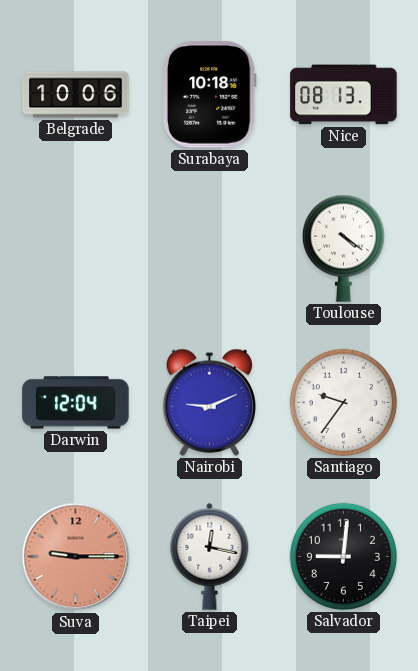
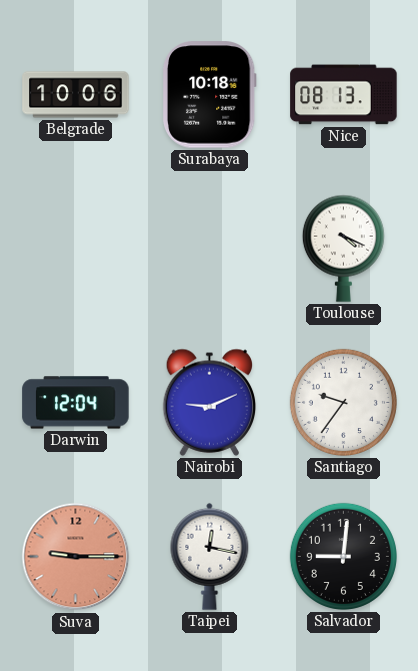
Toulouse: 4:21 -> 4:19 (343, 248)
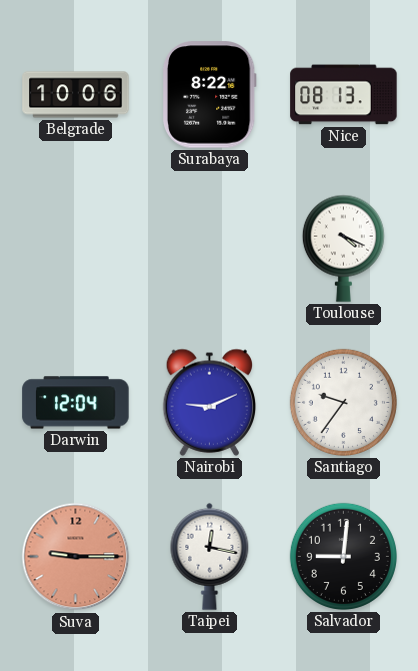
Surabaya: 10:18 -> 8:22 (209, 95)
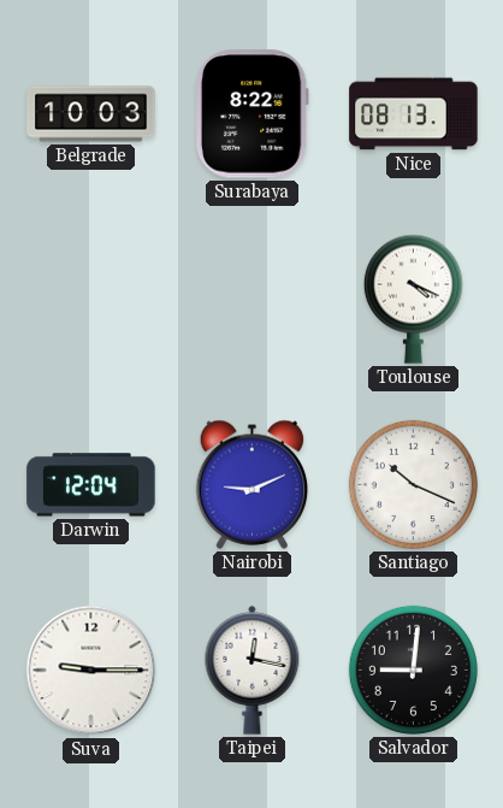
Belgrade: 10:06 -> 10:03 (91, 114)
Santiago: 9:36 -> 10:19 (413, 484)
Suva dial: salmon -> white (91, 671)
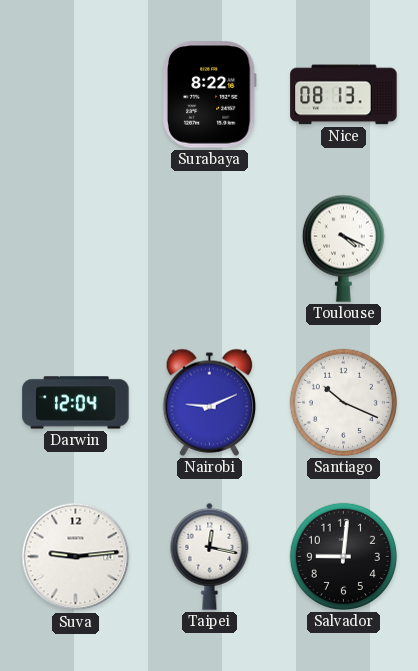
Belgrade: 10:03 -> none (91, 114)
Suva: 9:15 -> 9:14 (76, 557)
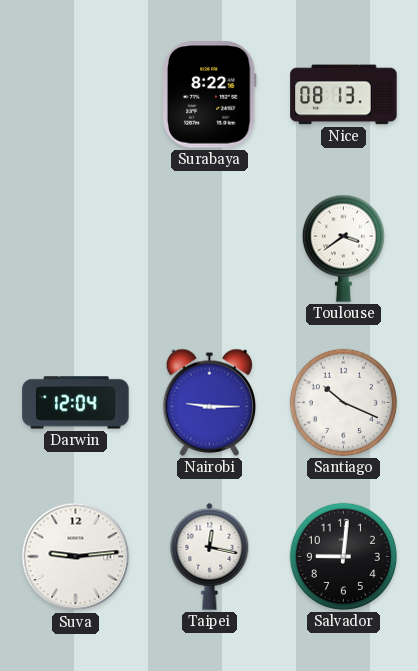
Toulouse: 4:19 -> 3:39 (343, 248)
Nairobi: 9:11 -> 9:15 (210, 402)
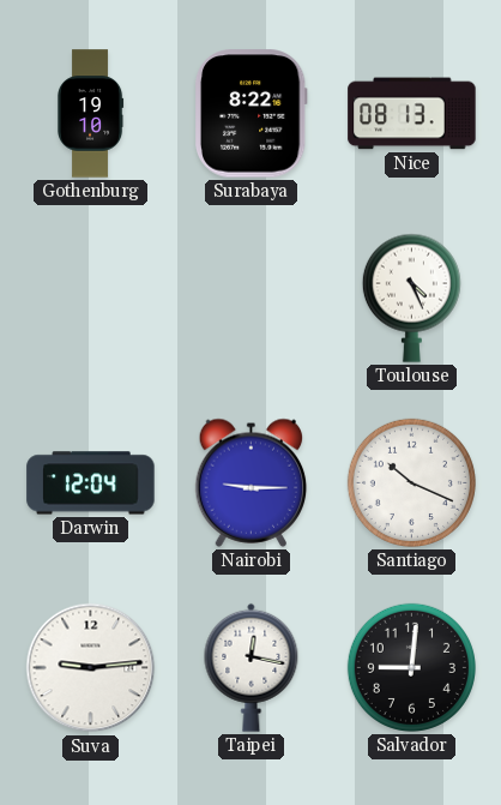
Gothenburg: none -> 19:10 (91, 114)
Toulouse: 3:39 -> 4:26 (411, 298)
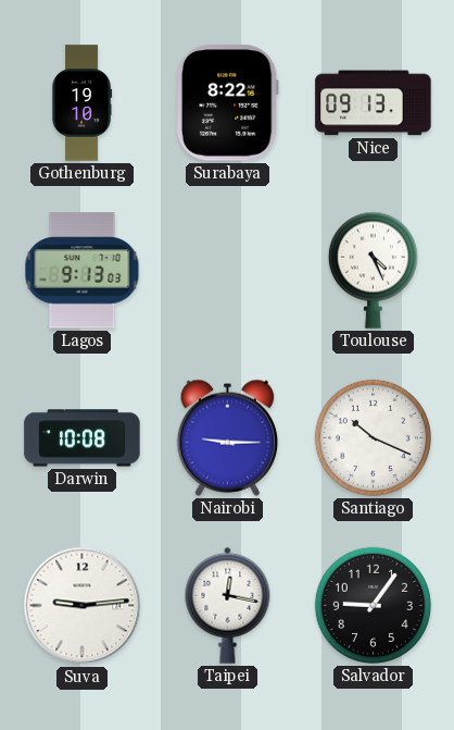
Nice: 08:13 -> 09:13 (374, 103)
Lagos: none -> 9:13 (83, 271)
Darwin: 12:04 -> 10:08 (83, 438)
Salvador: 9:01 -> 9:06 (373, 605)
